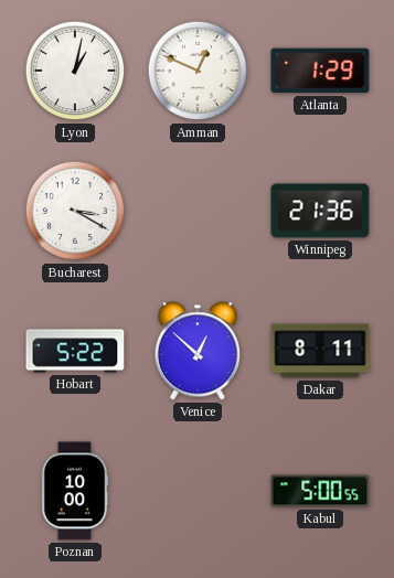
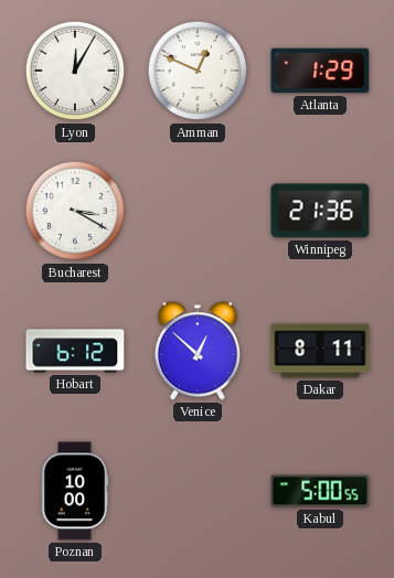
Lyon: 1:02 -> 12:05 (75, 71)
Hobart: 5:22 -> 6:12 (75, 351)
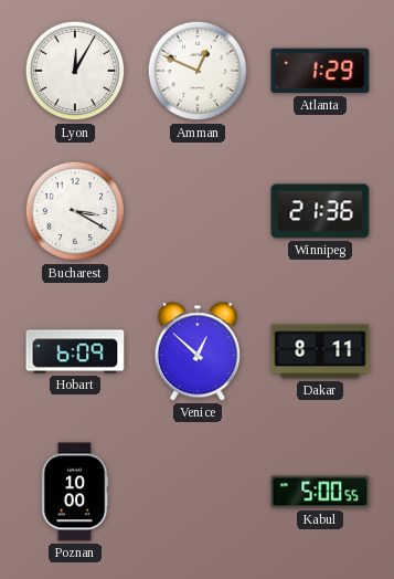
Hobart: 6:12 -> 6:09 (75, 351)
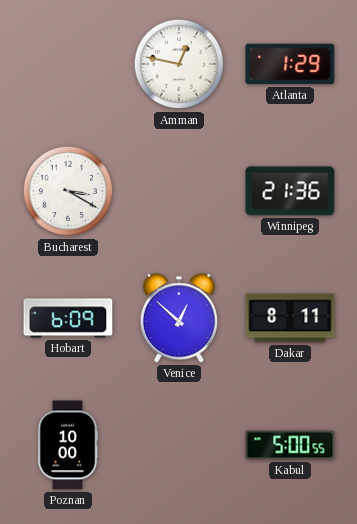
Lyon: 12:05 -> none (75, 71)
Amman: 12:49 -> 12:47 (179, 64)
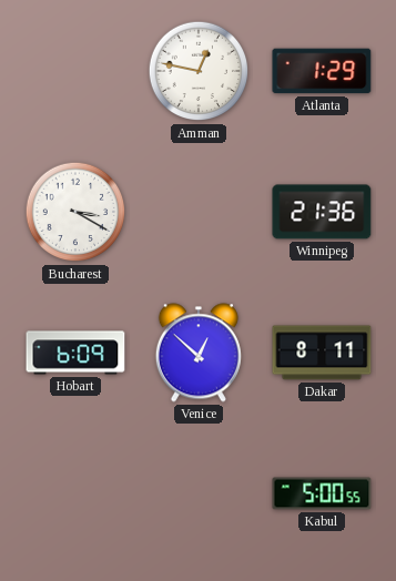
Poznan: 10:00 -> none (68, 445)
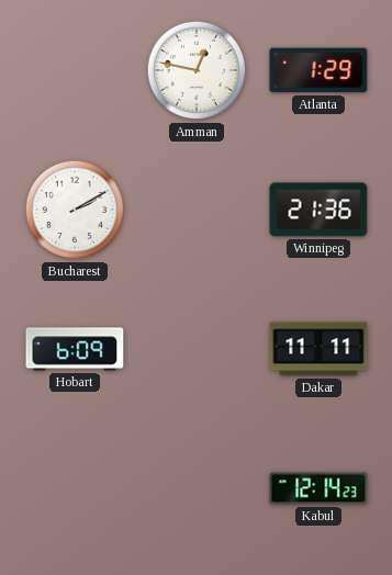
Bucharest: 3:20 -> 2:10 (75, 210)
Venice: 12:52 -> none (199, 353)
Dakar: 8:11 -> 11:11 (318, 349)
Kabul: 5:00 -> 12:14 (318, 488)
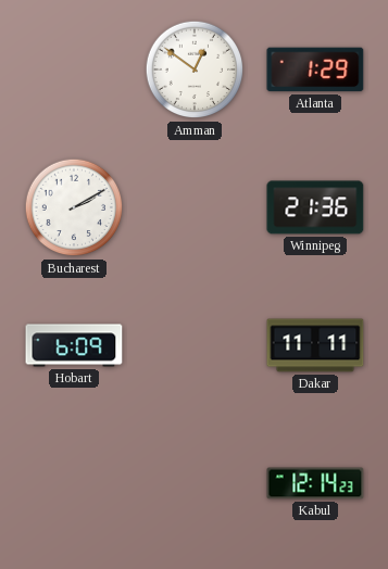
Amman: 12:47 -> 12:51 (195, 69)
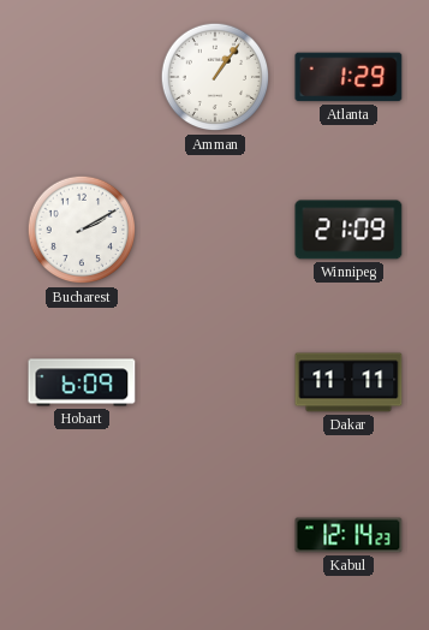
Amman: 12:51 -> 1:06 (215, 77)
Winnipeg: 21:36 -> 21:09 (348, 230)
